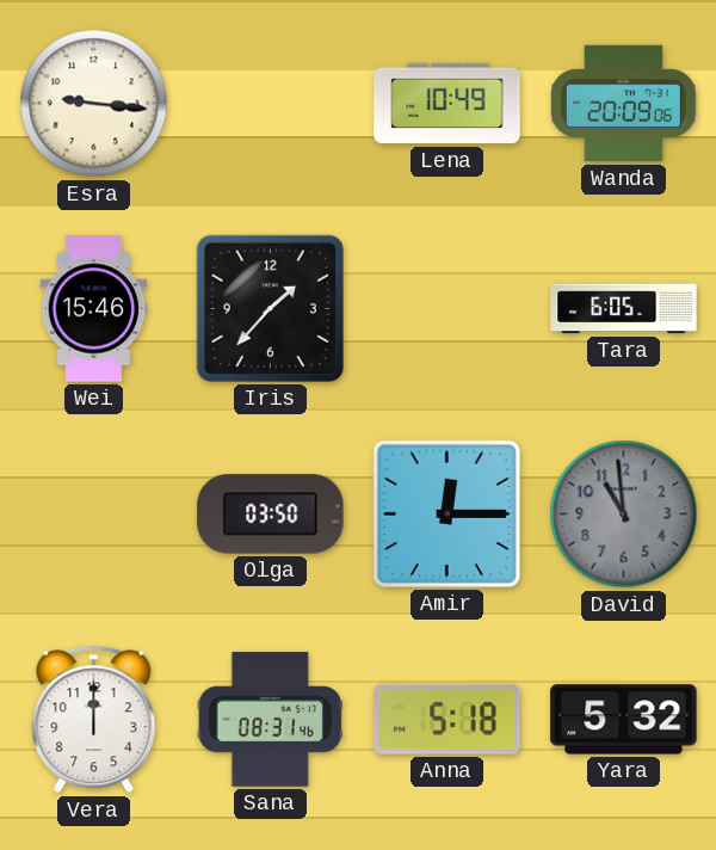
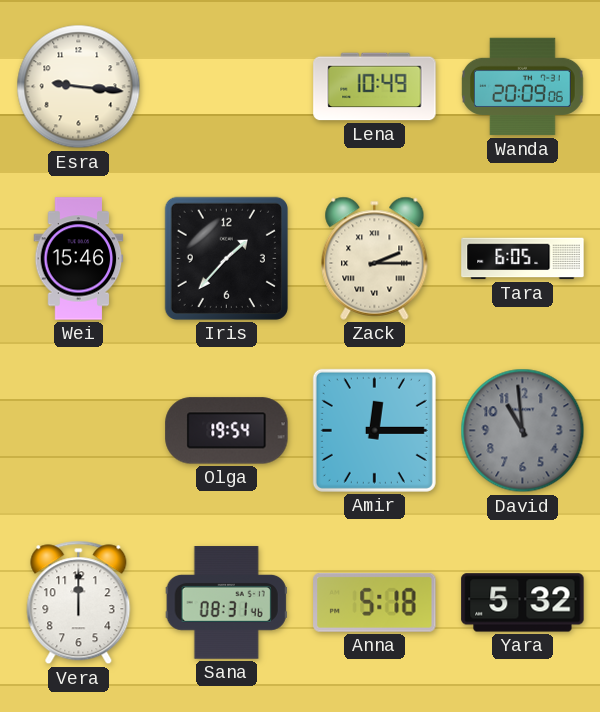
Zack: none -> 2:15 (375, 258)
Olga: 03:50 -> 19:54 (227, 431)
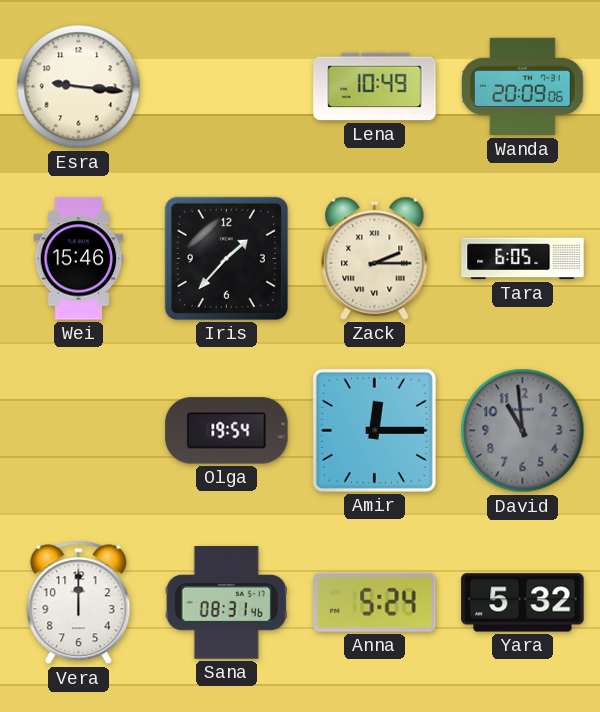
Anna: 5:18 -> 5:24 (375, 602)
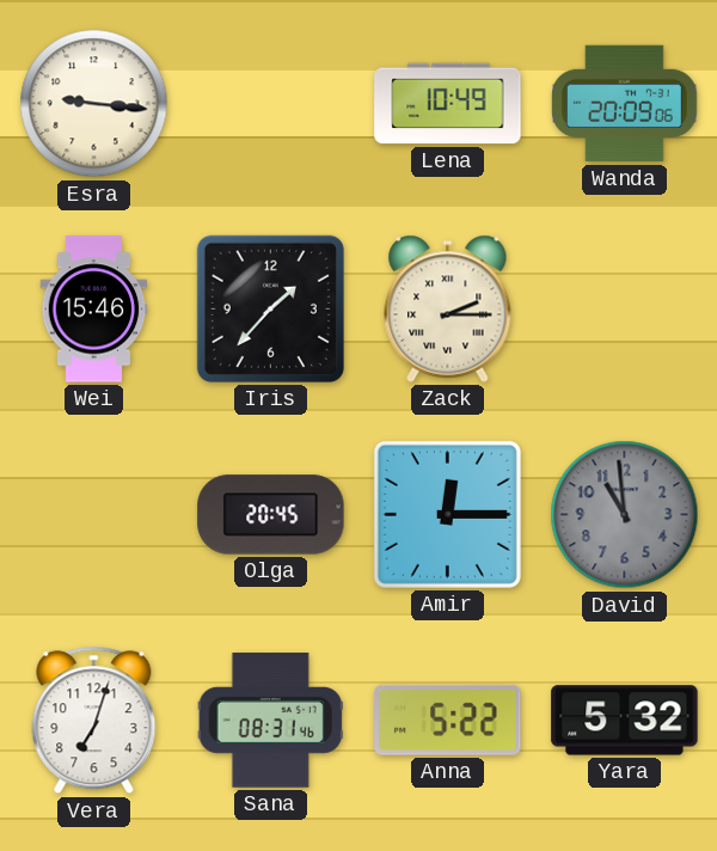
Tara: 6:05 -> none (523, 259)
Olga: 19:54 -> 20:45 (271, 515)
Vera: 12:00 -> 7:03 (94, 721)
Anna: 5:24 -> 5:22 (448, 720)
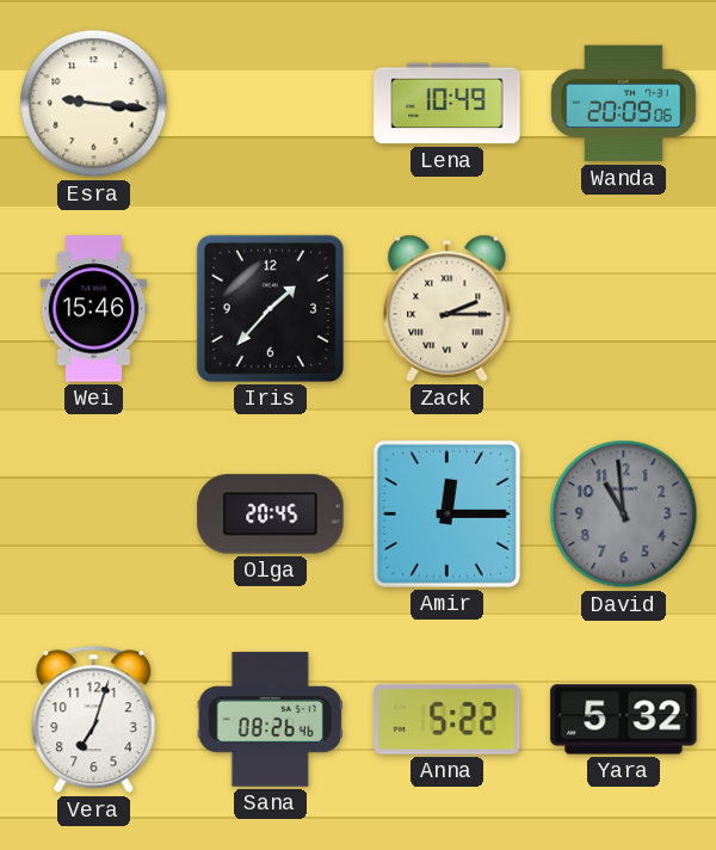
Sana: 08:31 -> 08:26 (270, 720)
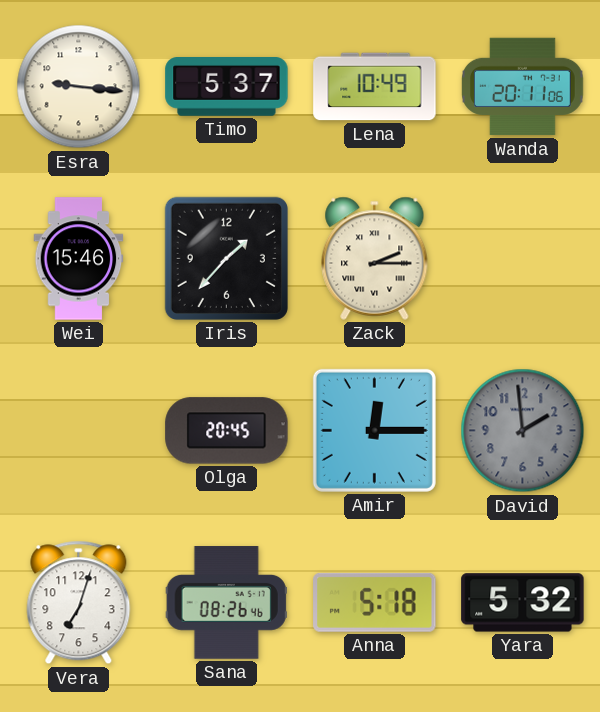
Timo: none -> 5:37 (227, 87)
Wanda: 20:09 -> 20:11 (523, 87)
David: 10:59 -> 1:59 (523, 431)
Anna: 5:22 -> 5:18 (375, 602)
